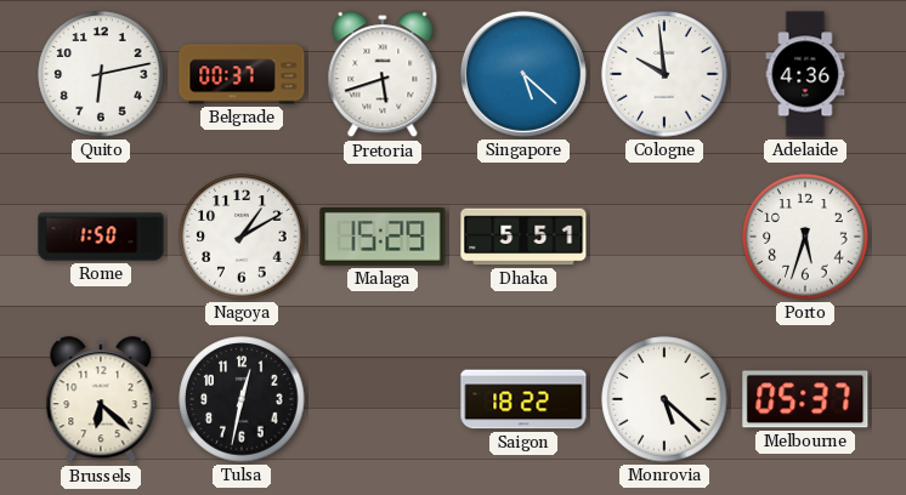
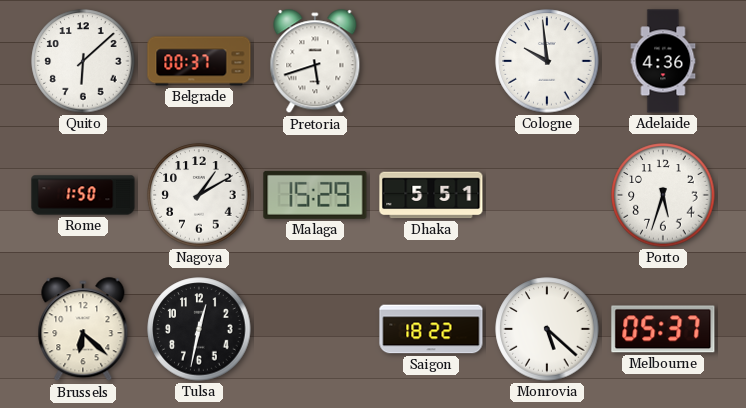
Quito: 6:13 -> 6:08 (83, 61)
Singapore: 5:22 -> none (523, 74)
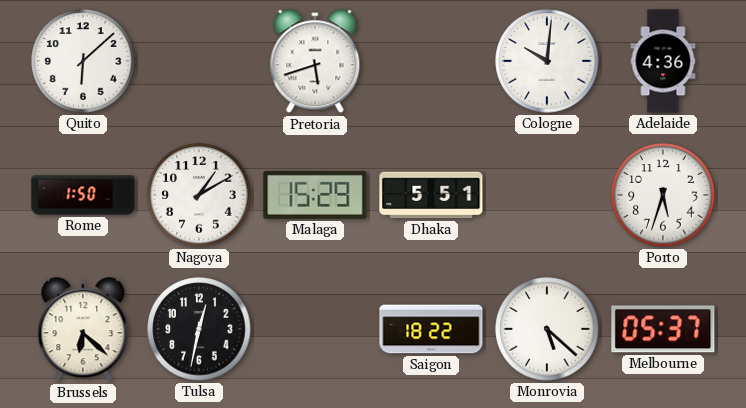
Belgrade: 00:37 -> none (199, 61)
Cologne: 9:59 -> 10:01 (547, 61)
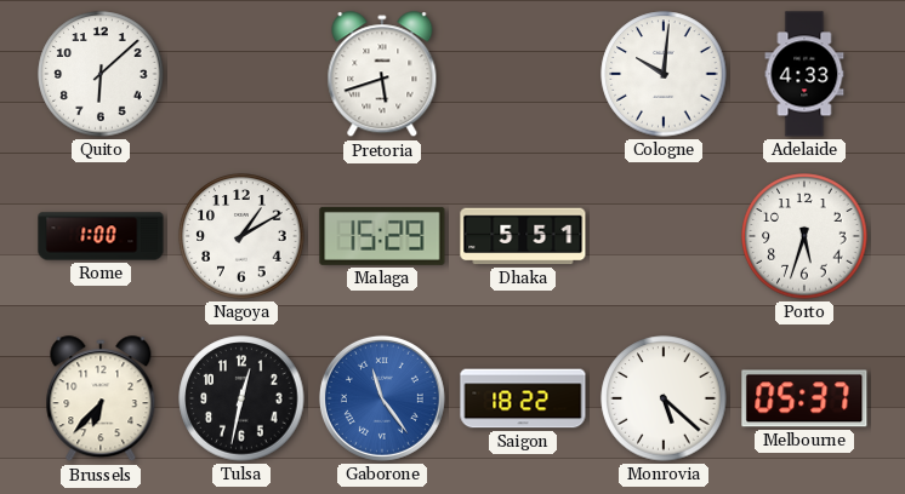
Adelaide: 4:36 -> 4:33 (804, 74)
Rome: 1:50 -> 1:00 (101, 236)
Brussels: 6:22 -> 6:37 (101, 400)
Gaborone: none -> 11:24 (382, 398)
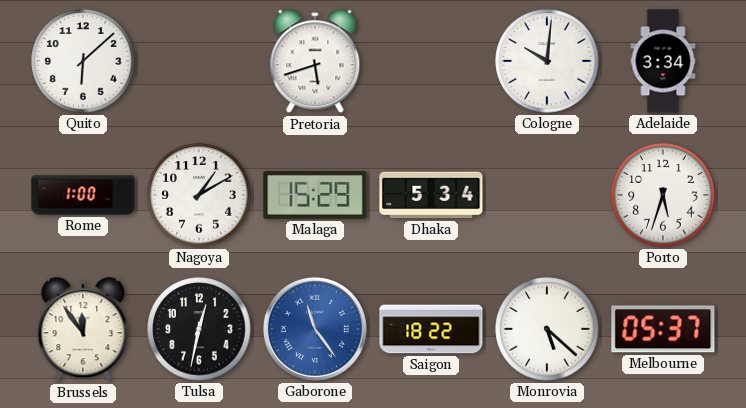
Adelaide: 4:33 -> 3:34 (663, 61)
Dhaka: 5:51 -> 5:34 (431, 195)
Brussels: 6:37 -> 11:54 (83, 330)
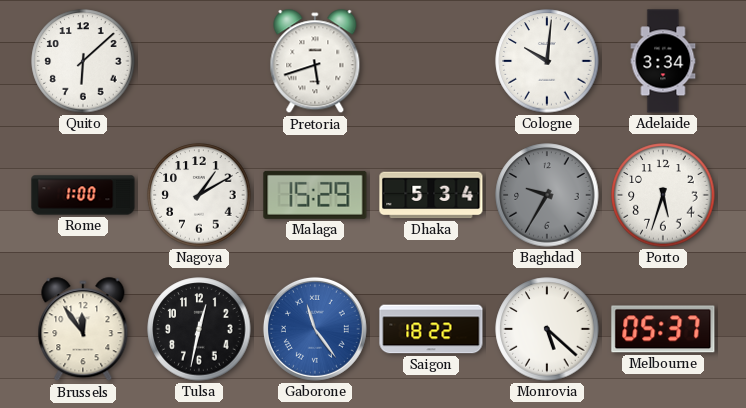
Baghdad: none -> 9:35 (547, 195)
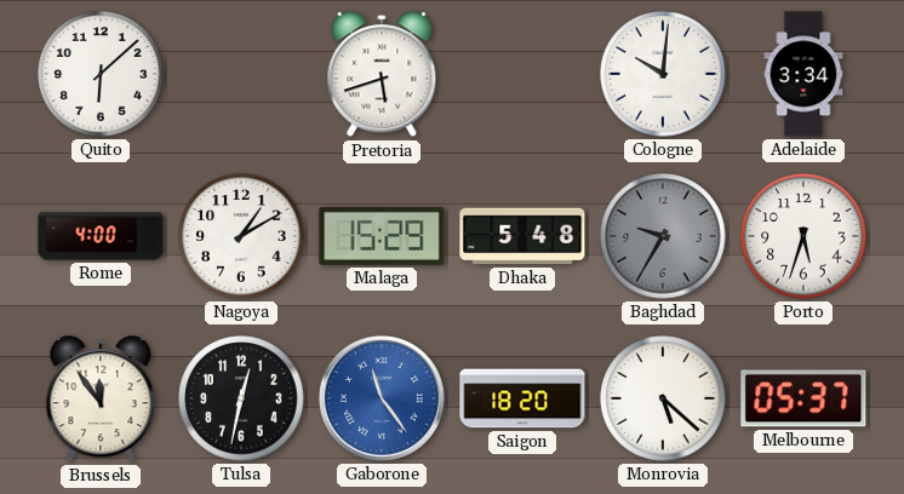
Rome: 1:00 -> 4:00 (101, 236)
Dhaka: 5:34 -> 5:48 (522, 236)
Saigon: 18:22 -> 18:20 (522, 398)
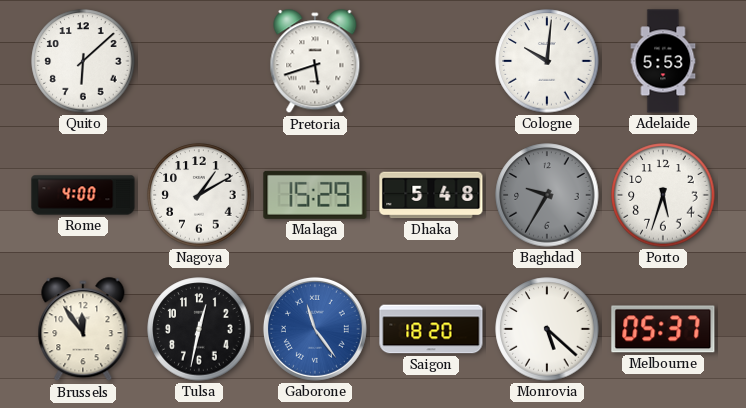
Adelaide: 3:34 -> 5:53 (663, 61)
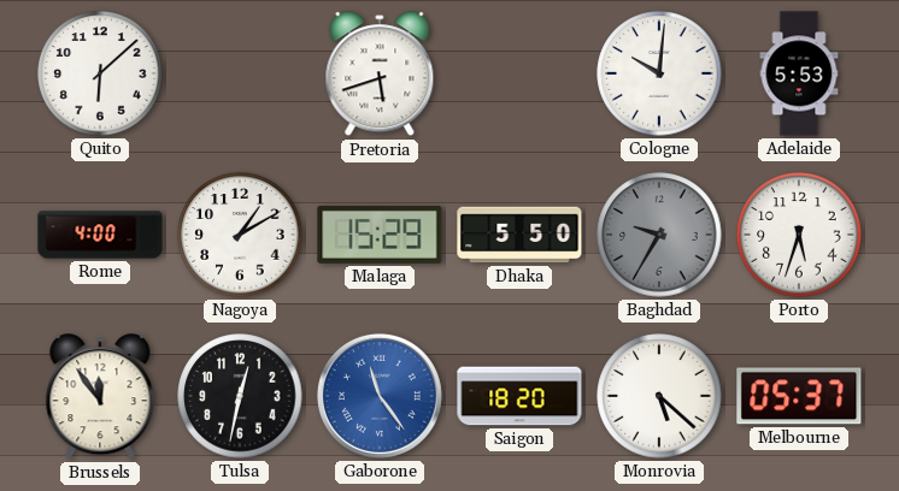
Dhaka: 5:48 -> 5:50 (519, 235)
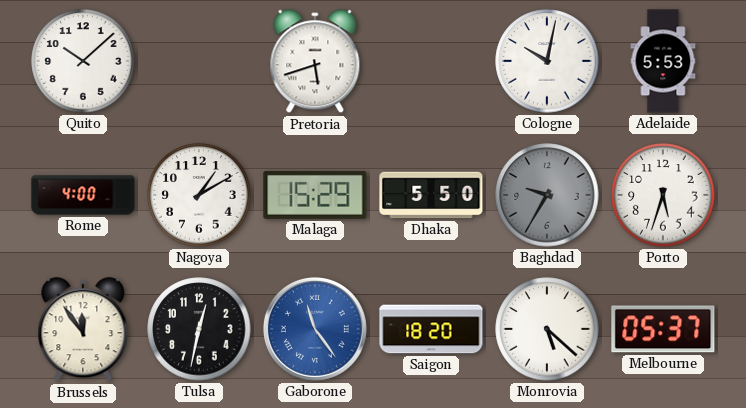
Quito: 6:08 -> 10:08 (83, 61)
Cologne: 10:01 -> 10:02 (547, 61)
